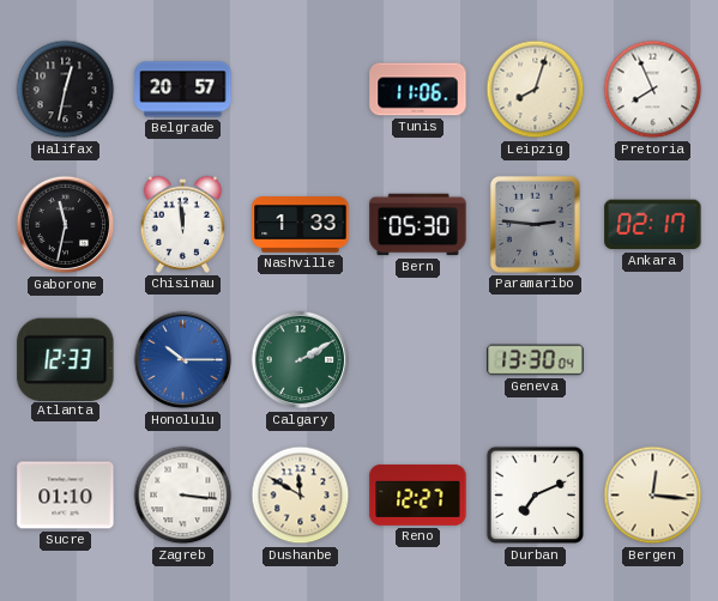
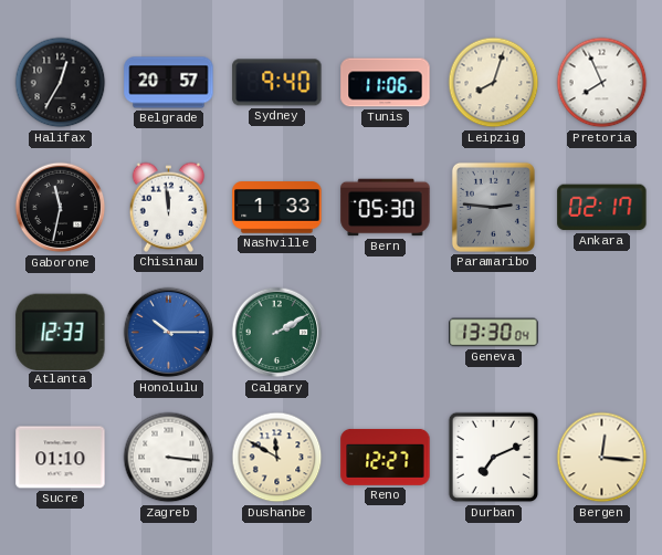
Halifax: 12:32 -> 12:35 (61, 83)
Sydney: none -> 9:40 (277, 83)
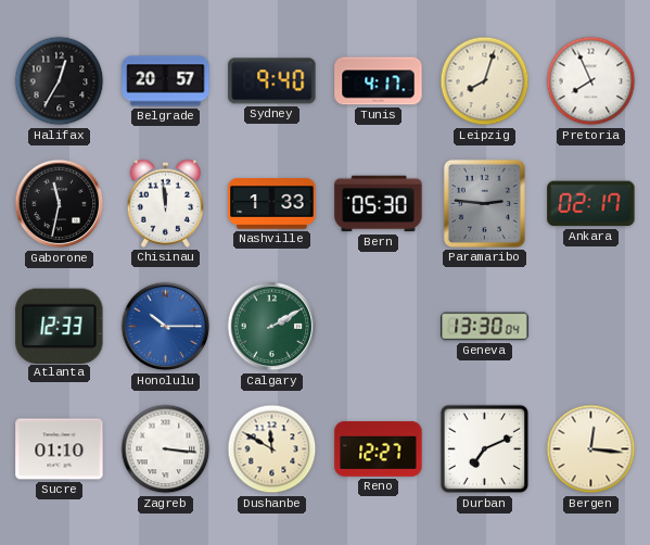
Tunis: 11:06 -> 4:17 (379, 81)
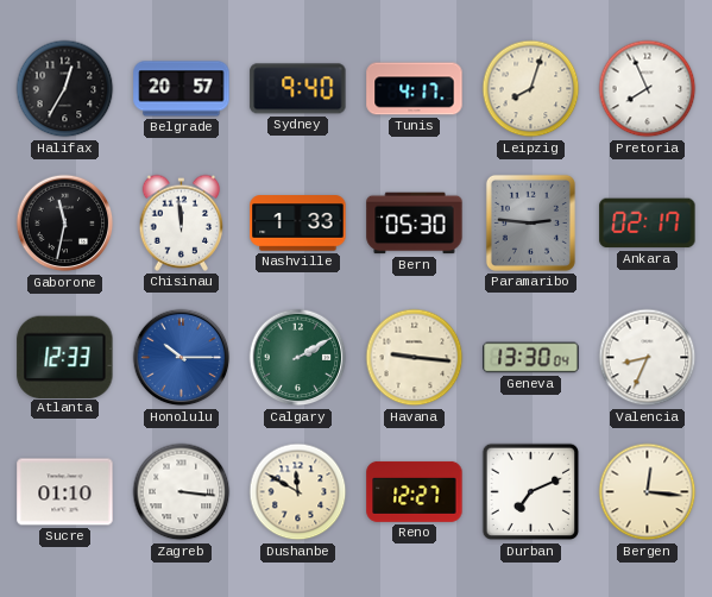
Havana: none -> 9:16 (415, 358)
Valencia: none -> 8:34 (648, 358)
